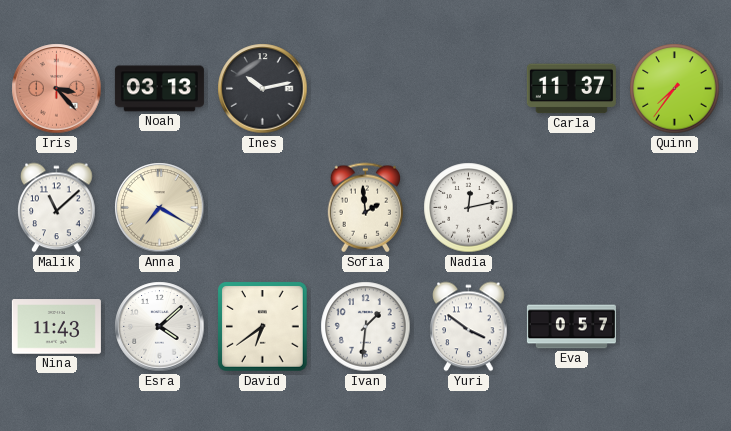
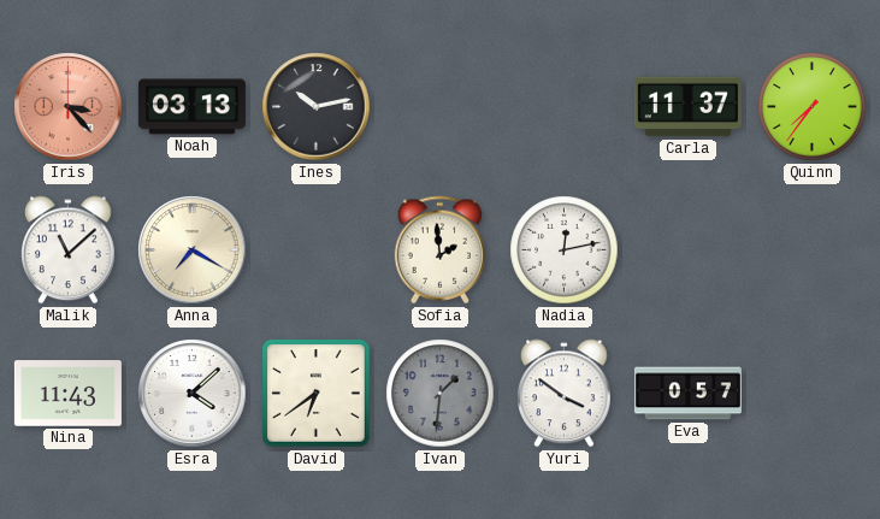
Ivan dial: white -> grey (441, 394)
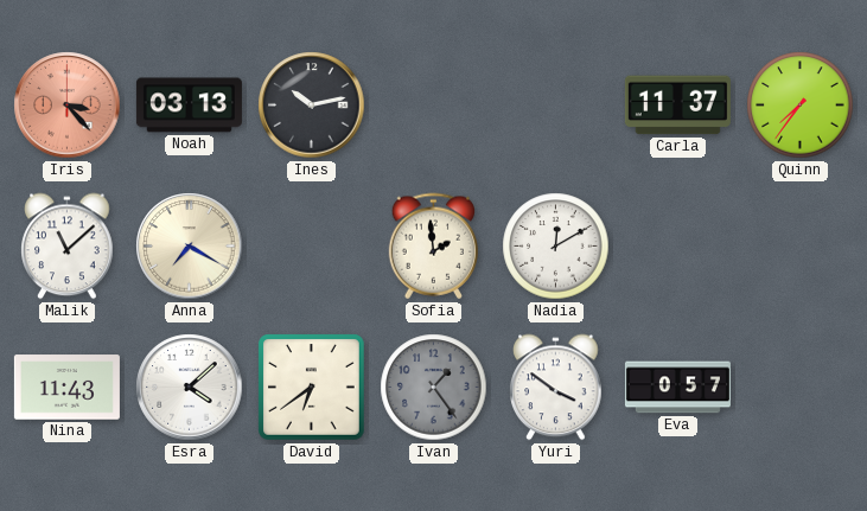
Nadia: 12:13 -> 12:10 (556, 247)
Ivan: 1:31 -> 1:24 (434, 388)
